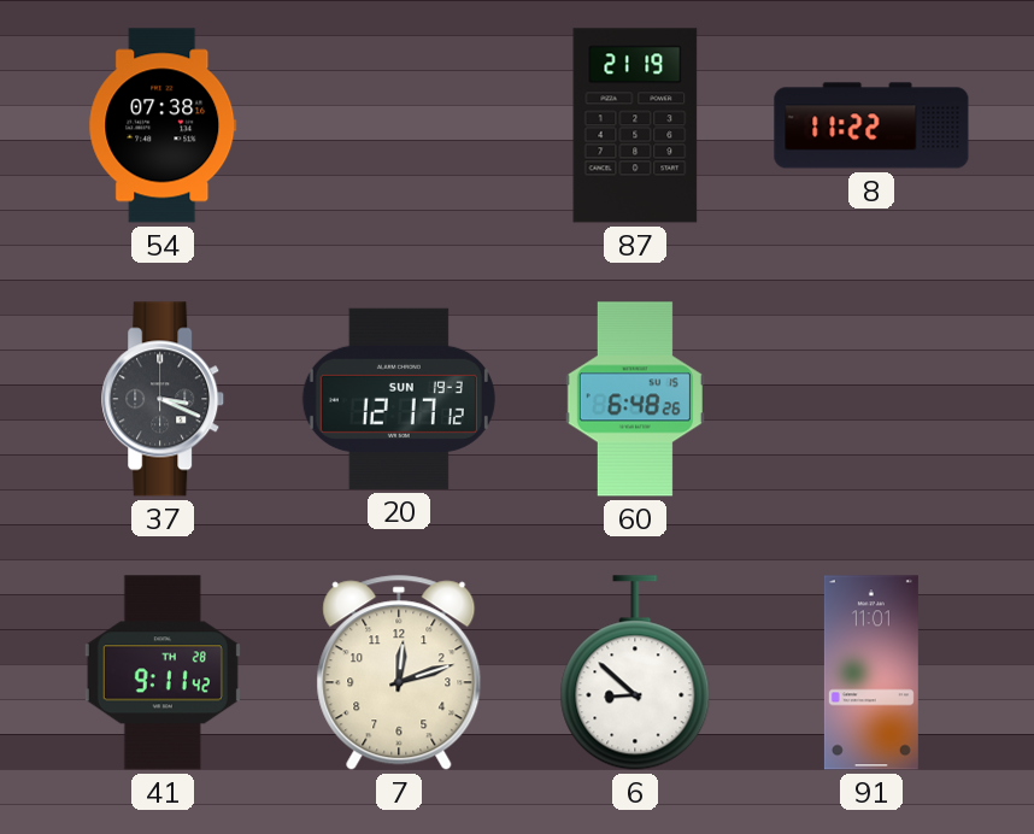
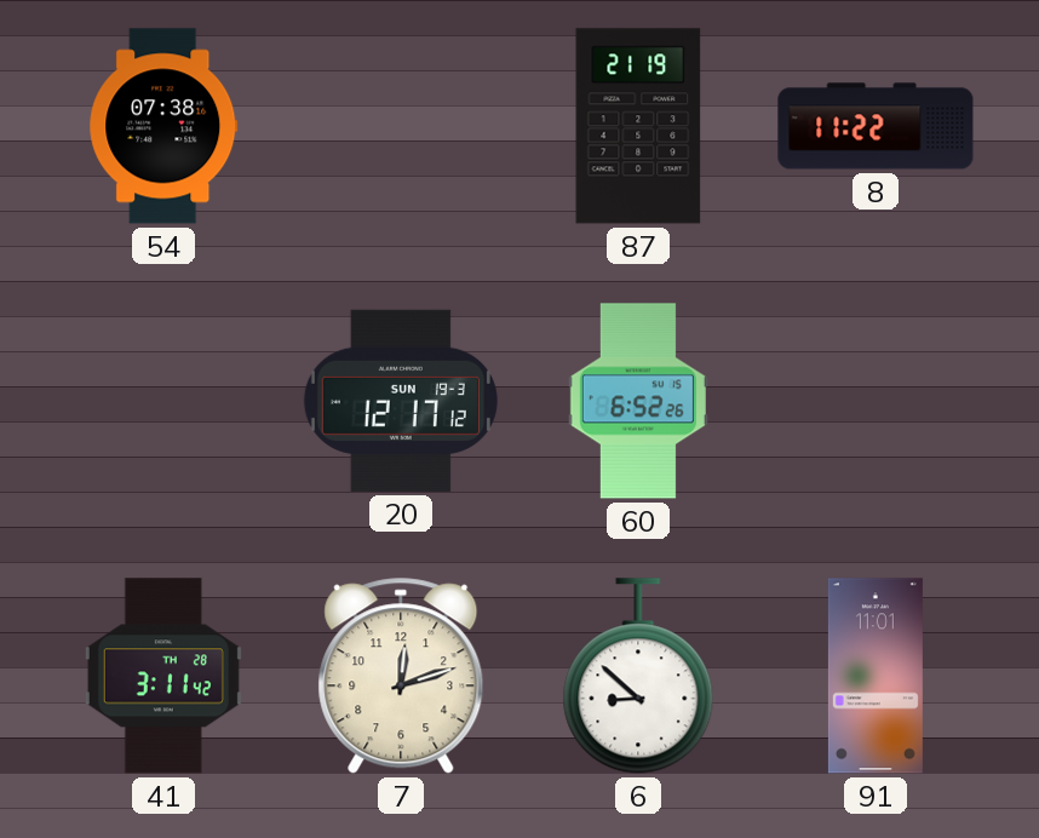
37: 3:19 -> none (164, 399)
60: 6:48 -> 6:52 (638, 401)
41: 9:11 -> 3:11 (163, 676)
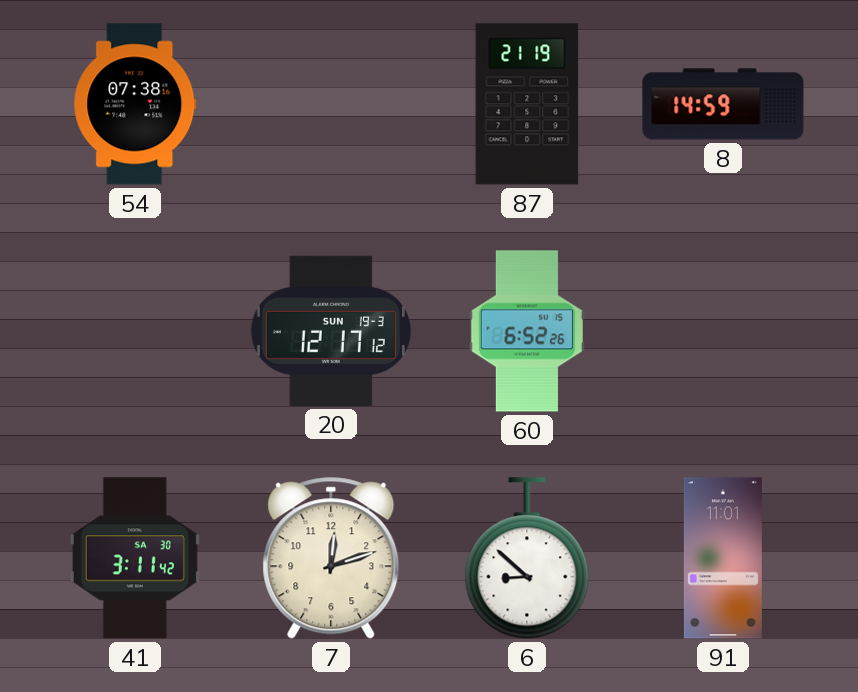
8: 11:22 -> 14:59 (723, 104)
41 date: TH 28 -> SA 30 (135, 558)
